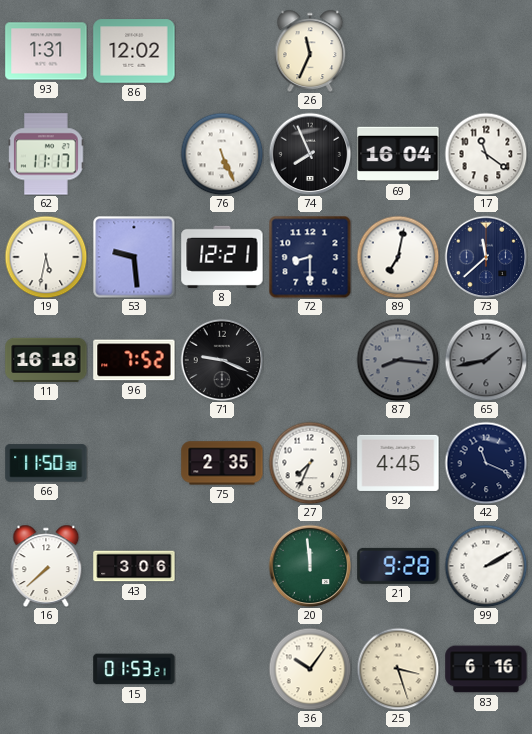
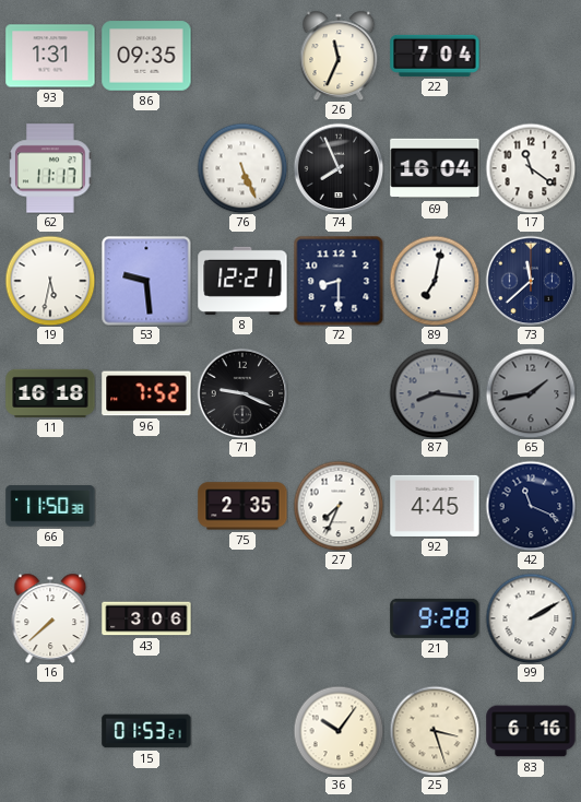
86: 12:02 -> 09:35 (146, 56)
22: none -> 7:04 (435, 56)
20: 11:59 -> none (310, 566)
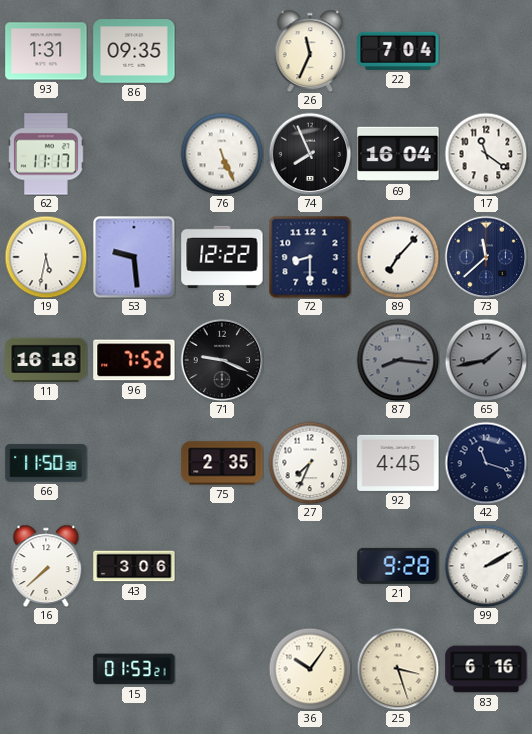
8: 12:21 -> 12:22 (222, 257)
89: 7:02 -> 7:07 (398, 257)
42: 11:19 -> 11:18 (486, 463)
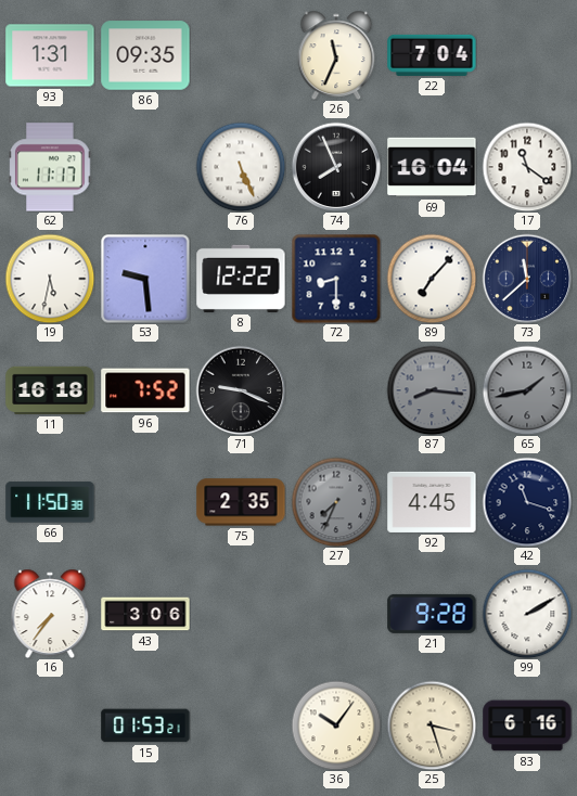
27 dial: white -> grey (336, 502)
16: 7:38 -> 7:36 (50, 613)
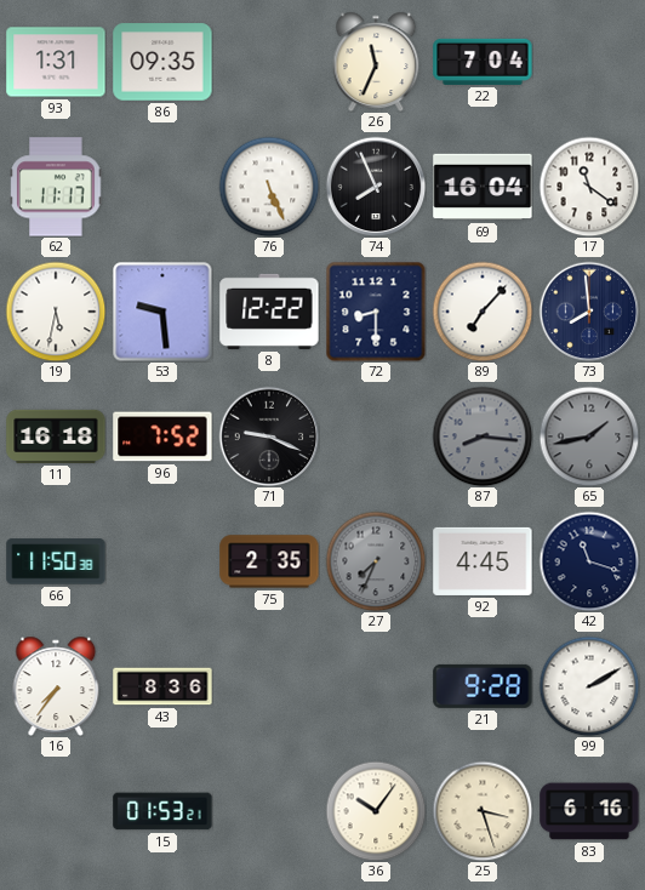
73: 11:38 -> 7:59 (589, 312)
43: 3:06 -> 8:36 (162, 686)
